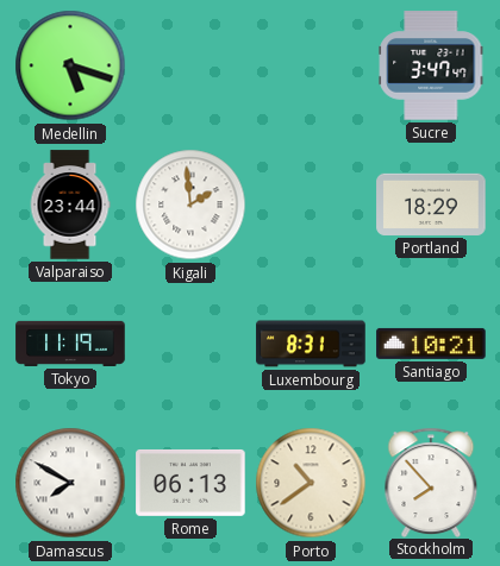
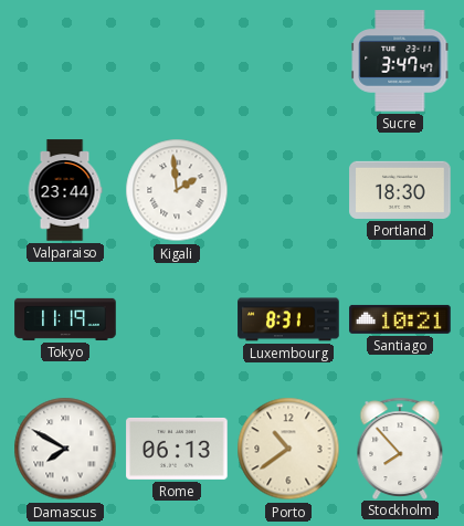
Medellin: 5:18 -> none (70, 65)
Portland: 18:29 -> 18:30 (400, 190)
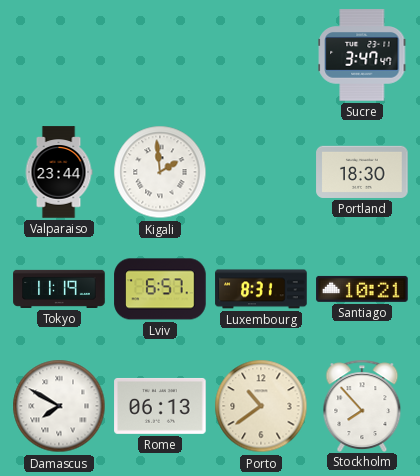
Lviv: none -> 6:57 (160, 289)
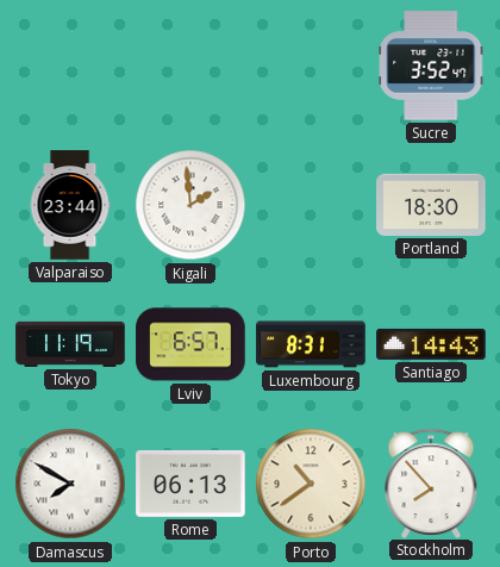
Sucre: 3:47 -> 3:52 (431, 66)
Santiago: 10:21 -> 14:43 (431, 344)
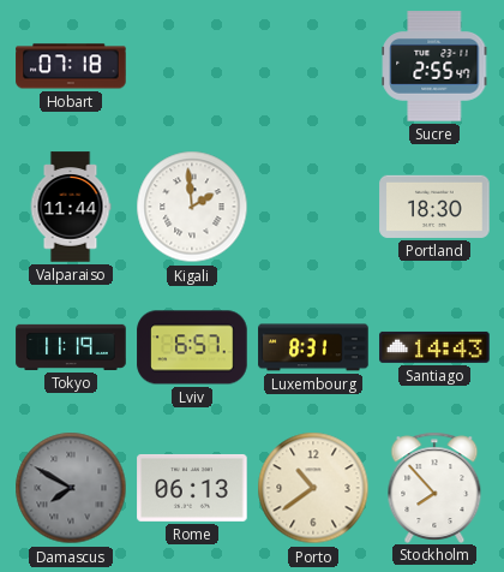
Hobart: none -> 07:18 (71, 66)
Sucre: 3:52 -> 2:55 (434, 66)
Valparaiso: 23:44 -> 11:44 (71, 207)
Damascus dial: white -> grey (71, 488)
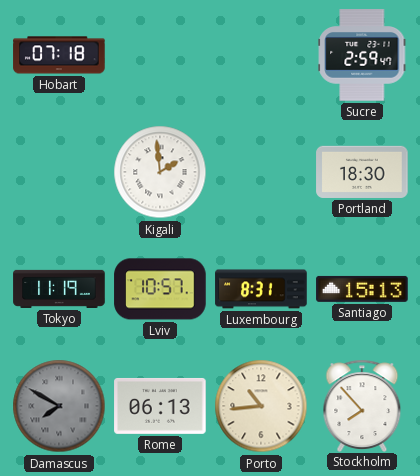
Sucre: 2:55 -> 2:59 (362, 55)
Valparaiso: 11:44 -> none (71, 207)
Lviv: 6:57 -> 10:57 (160, 289)
Santiago: 14:43 -> 15:13 (362, 289)
Porto: 10:39 -> 10:44 (261, 406)
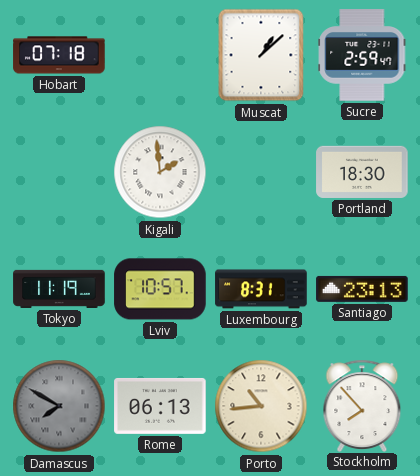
Muscat: none -> 1:08 (261, 55)
Santiago: 15:13 -> 23:13 (362, 289)
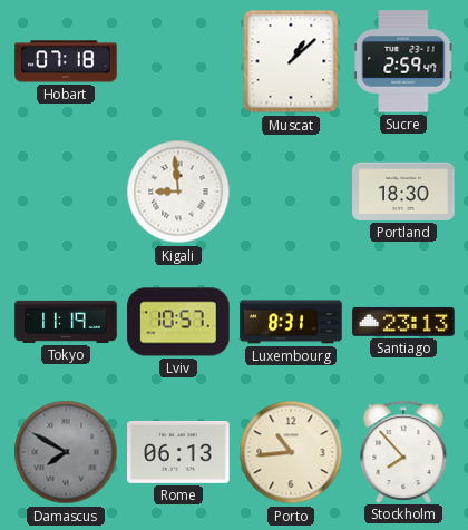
Kigali: 1:59 -> 8:59 (178, 192)
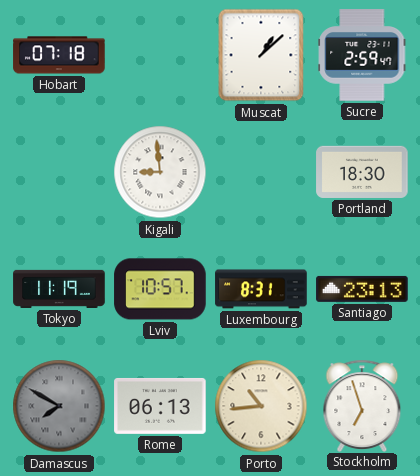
Stockholm: 7:53 -> 6:57 (362, 405)
